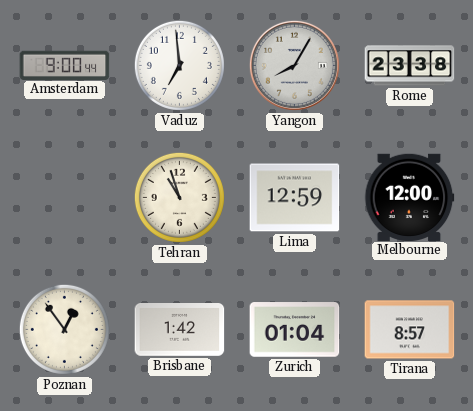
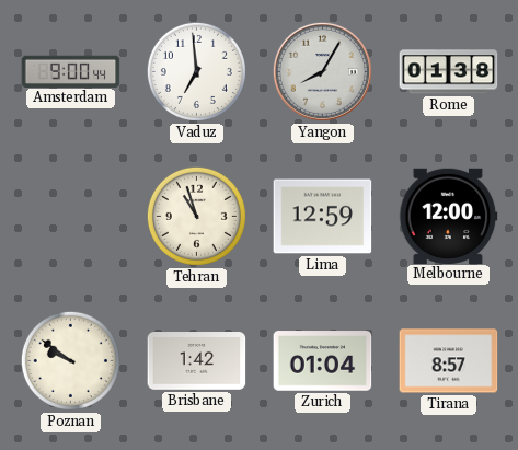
Rome: 23:38 -> 01:38 (449, 72)
Poznan: 12:54 -> 9:51 (70, 360)
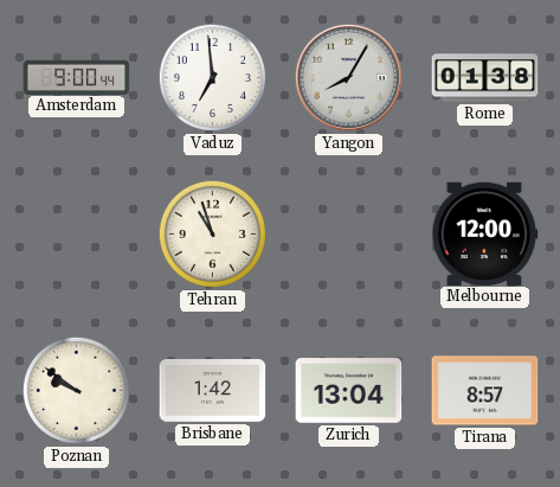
Lima: 12:59 -> none (323, 217)
Zurich: 01:04 -> 13:04 (349, 391)
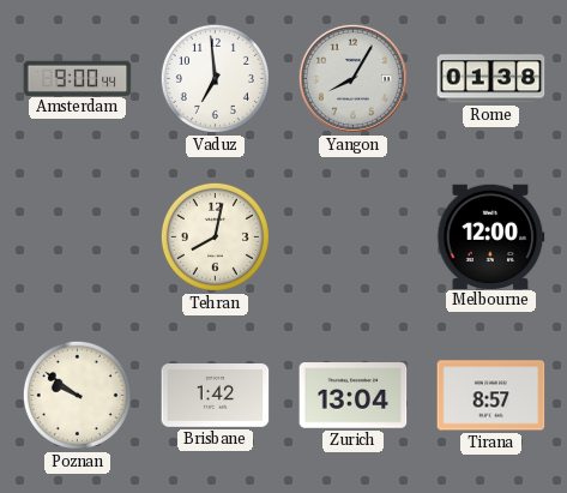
Tehran: 10:57 -> 8:02 (215, 236)
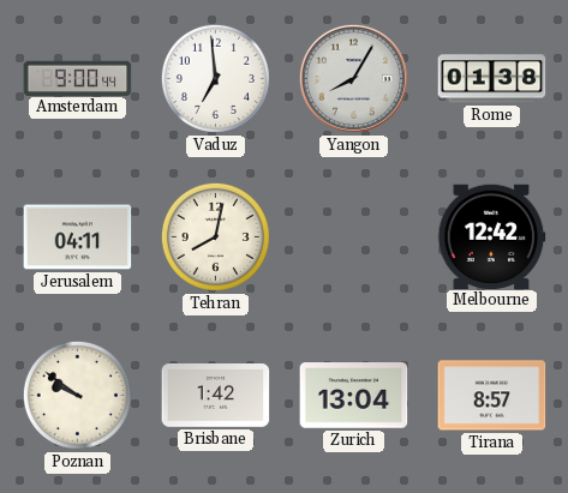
Jerusalem: none -> 04:11 (78, 238)
Melbourne: 12:00 -> 12:42 (492, 236)
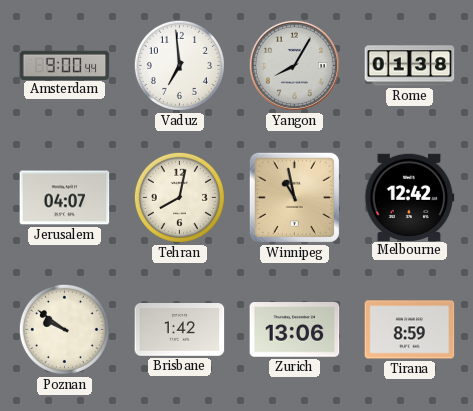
Jerusalem: 04:11 -> 04:07 (65, 198)
Winnipeg: none -> 10:58 (294, 197)
Zurich: 13:04 -> 13:06 (295, 330)
Tirana: 8:57 -> 8:59 (410, 330)
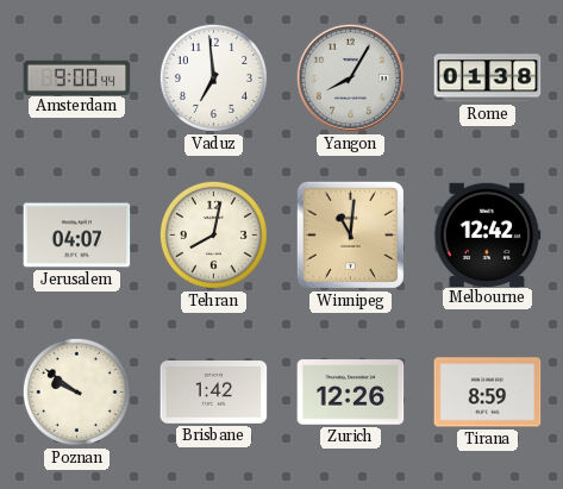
Winnipeg: 10:58 -> 11:01 (350, 234)
Zurich: 13:06 -> 12:26 (351, 393)
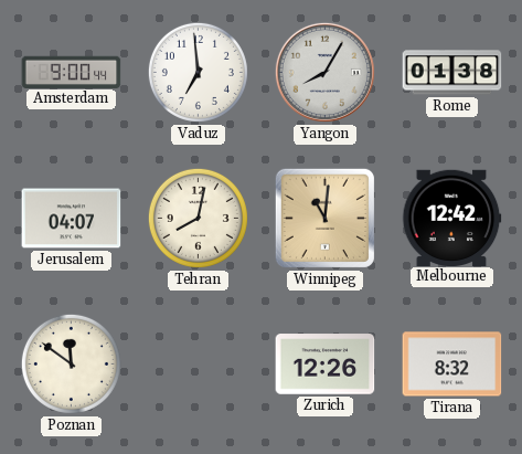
Poznan: 9:51 -> 11:51 (71, 363)
Brisbane: 1:42 -> none (214, 393)
Tirana: 8:59 -> 8:32 (452, 365)
